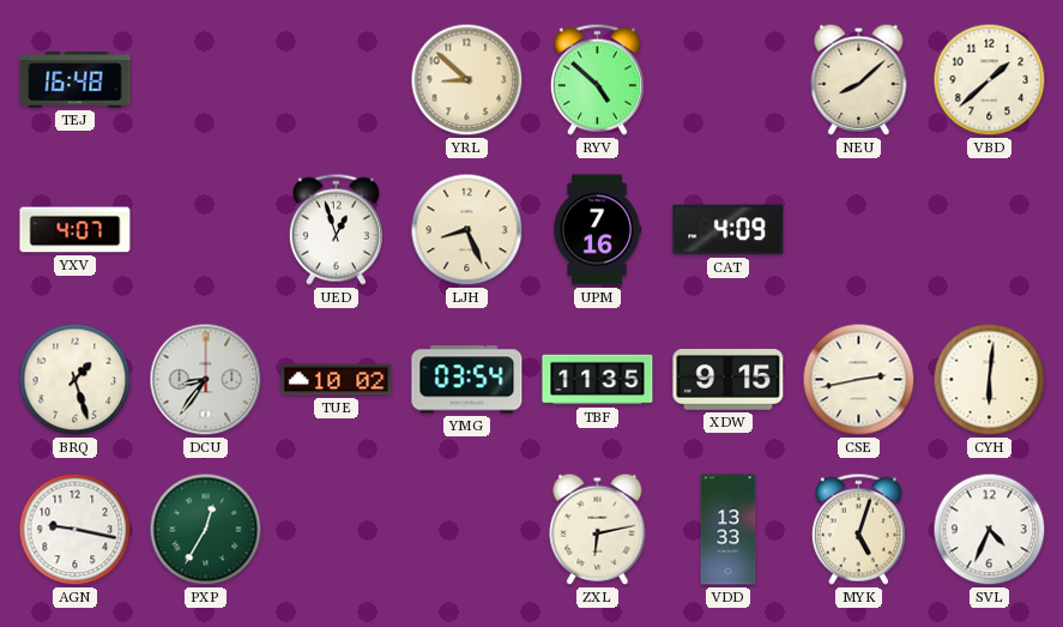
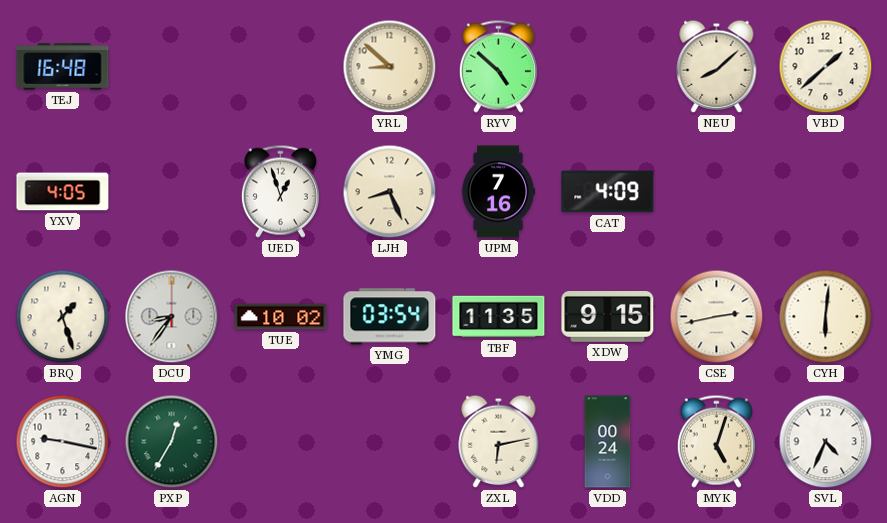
YXV: 4:07 -> 4:05 (63, 192)
VDD: 13:33 -> 00:24 (608, 442)
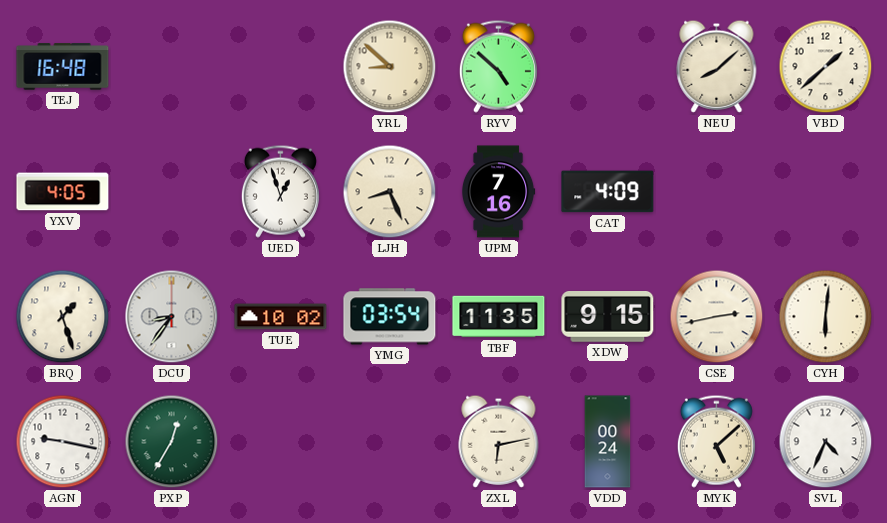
MYK: 5:03 -> 5:08 (716, 441)
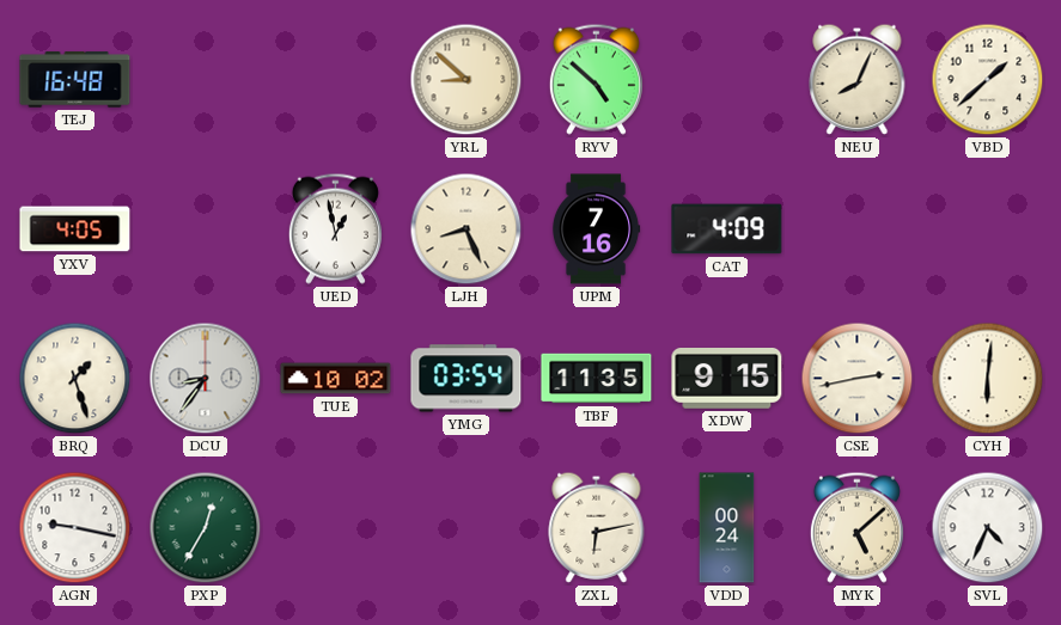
NEU: 8:08 -> 8:04 (858, 79)
UED: 12:57 -> 12:58 (335, 228)
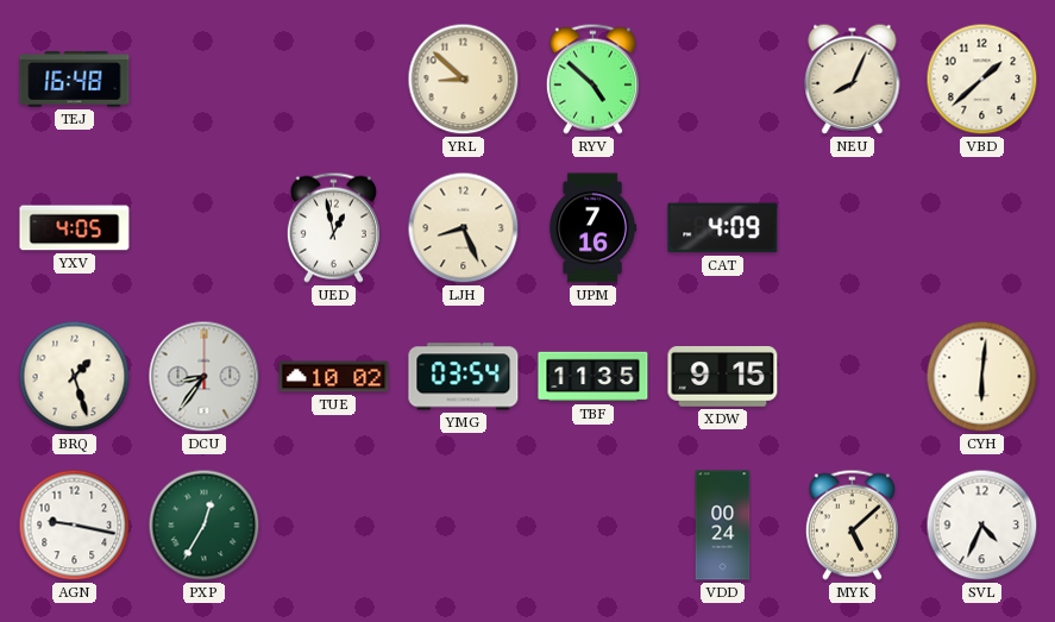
CSE: 2:43 -> none (858, 379)
ZXL: 6:13 -> none (597, 527)
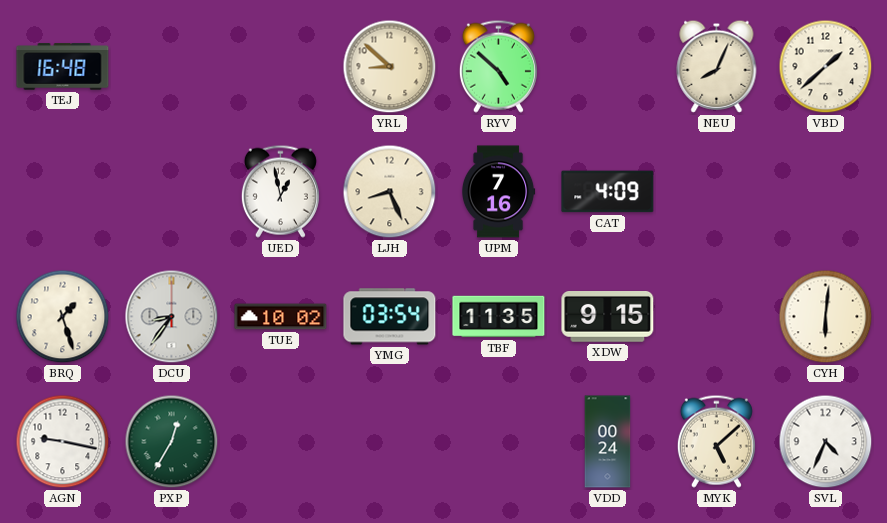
YXV: 4:05 -> none (75, 228)
